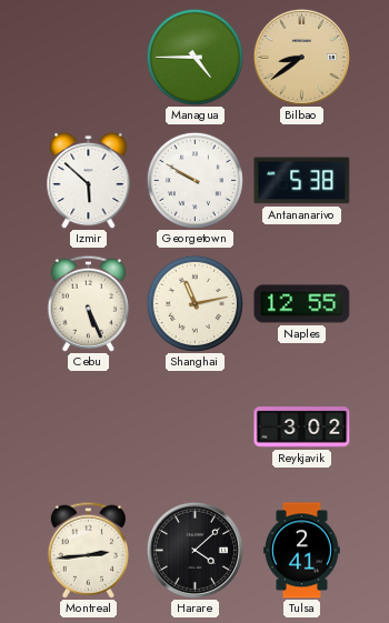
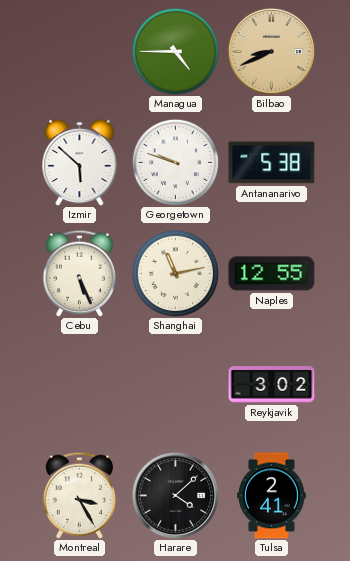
Bilbao: 8:39 -> 8:41 (271, 51)
Georgetown: 9:50 -> 9:48 (175, 162)
Montreal: 2:44 -> 3:25 (79, 495)
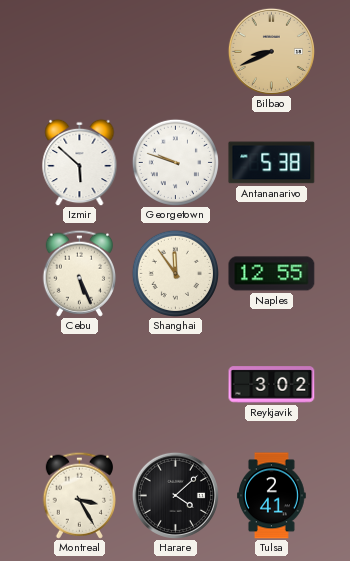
Managua: 4:45 -> none (175, 51)
Shanghai: 11:13 -> 11:54 (175, 273)
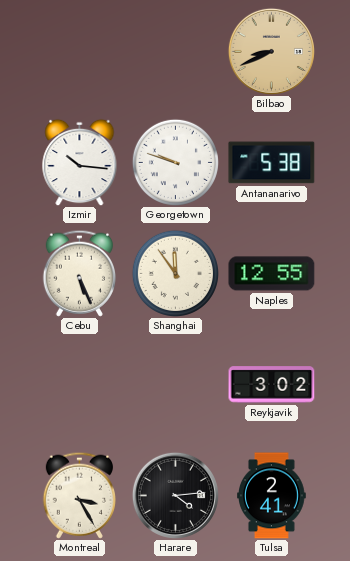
Izmir: 5:52 -> 10:16 (80, 162)
Harare: 4:08 -> 4:14 (175, 495)
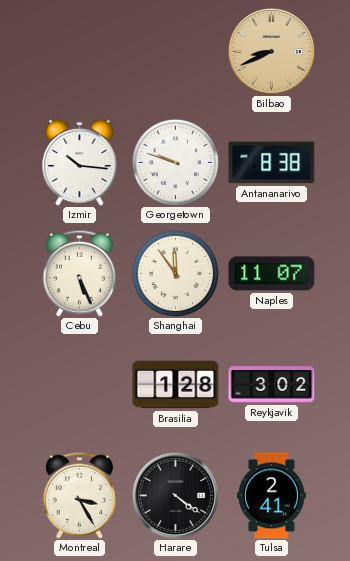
Antananarivo: 5:38 -> 8:38 (272, 163)
Naples: 12:55 -> 11:07 (272, 274)
Brasilia: none -> 1:28 (176, 385)
Harare: 4:14 -> 4:21 (175, 495)
